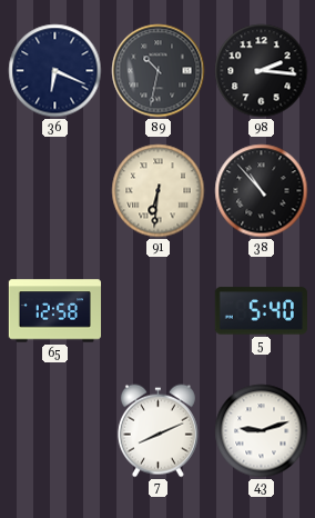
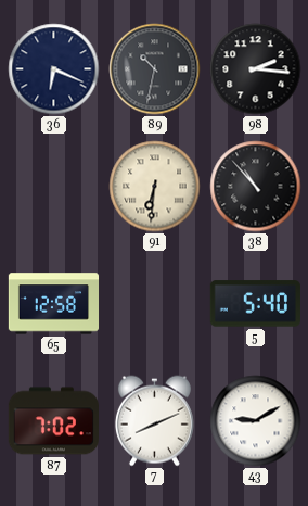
87: none -> 7:02 (53, 421)
43: 9:12 -> 9:10 (256, 421)
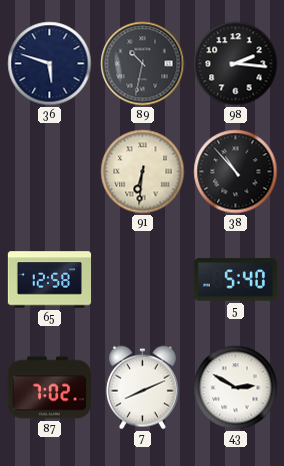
36: 6:19 -> 5:48 (50, 64)
43: 9:10 -> 2:50 (236, 388)
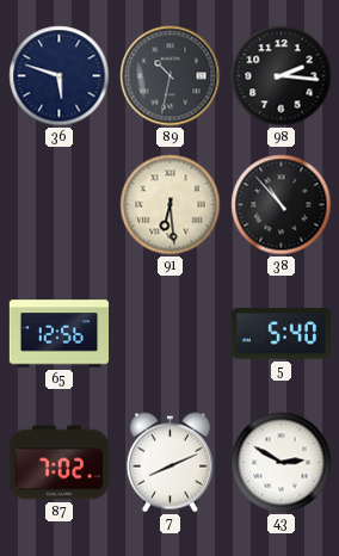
91: 6:31 -> 6:29 (171, 205)
65: 12:58 -> 12:56 (60, 334)
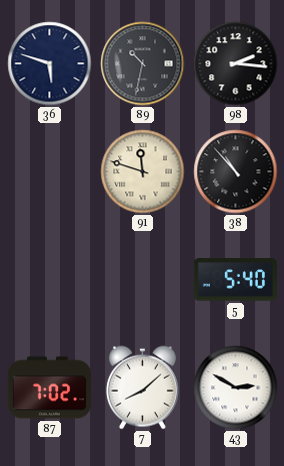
91: 6:29 -> 11:48 (143, 172)
65: 12:56 -> none (60, 334)
7: 8:11 -> 8:08 (142, 388)
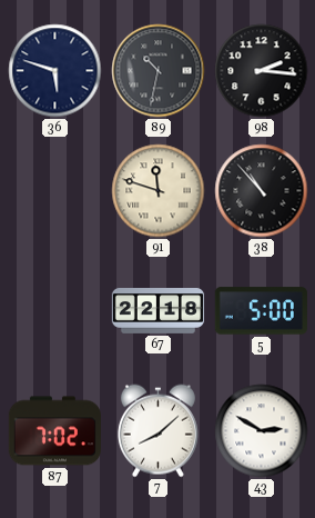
67: none -> 22:18 (159, 311)
5: 5:40 -> 5:00 (261, 311)
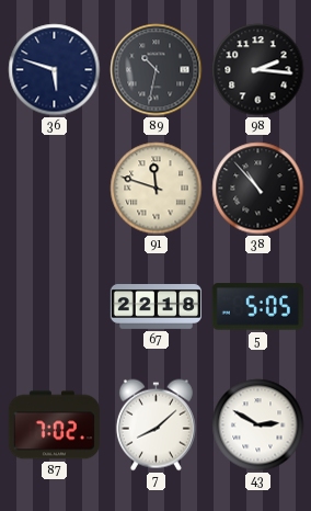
5: 5:00 -> 5:05 (257, 307)
